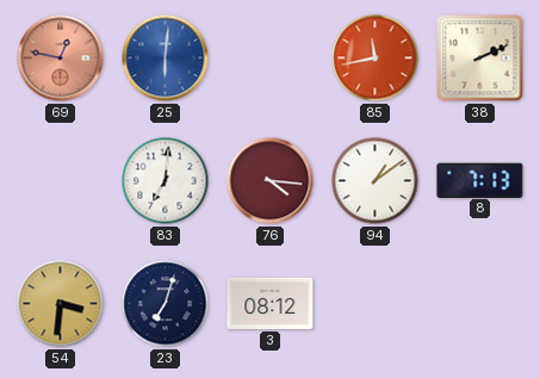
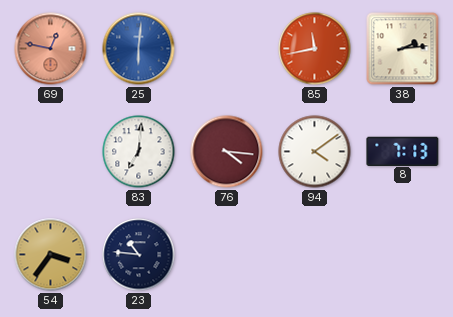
38: 2:11 -> 2:14 (403, 49)
94: 1:09 -> 4:09 (315, 152)
54: 3:31 -> 3:36 (51, 255)
23: 7:03 -> 10:46 (139, 255)
3: 08:12 -> none (271, 303)
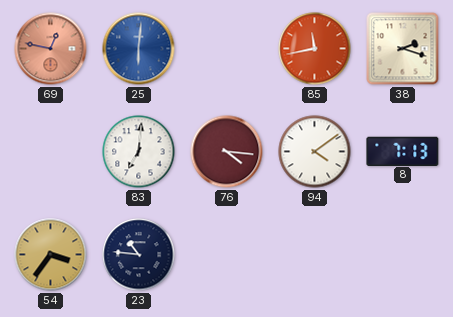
38: 2:14 -> 2:18 (403, 49)
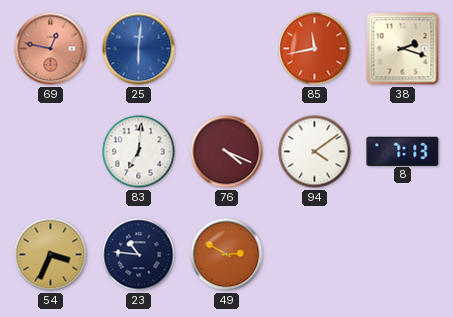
76: 4:16 -> 4:19 (227, 152)
54: 3:36 -> 3:34 (51, 255)
49: none -> 2:50 (227, 255)
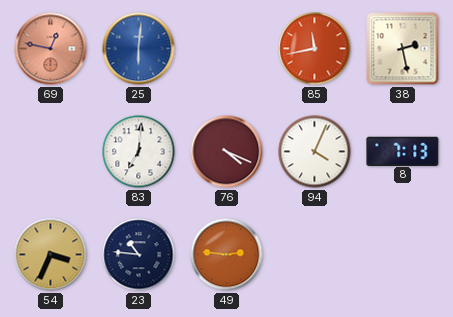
38: 2:18 -> 2:28 (403, 49)
94: 4:09 -> 4:04 (315, 152)
49: 2:50 -> 2:46 (227, 255)
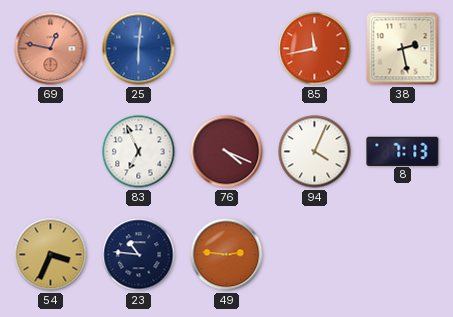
83: 7:01 -> 6:56 (139, 152)
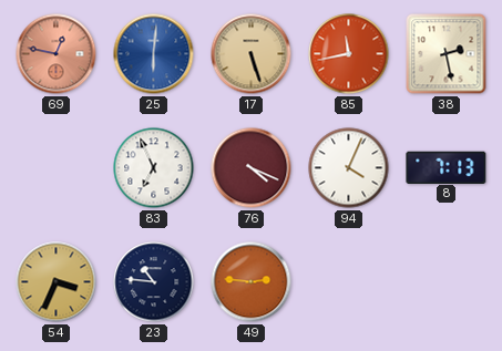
17: none -> 5:27 (252, 54)
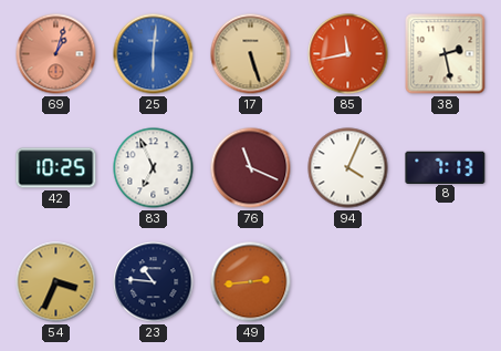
69: 12:47 -> 1:03 (56, 54)
42: none -> 10:25 (56, 168)
76: 4:19 -> 11:19 (251, 168)
49: 2:46 -> 2:44 (251, 282)
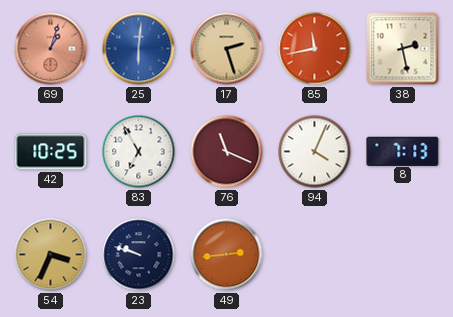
17: 5:27 -> 2:27 (227, 49)
83: 6:56 -> 6:55 (139, 152)
23: 10:46 -> 9:48 (139, 255)
